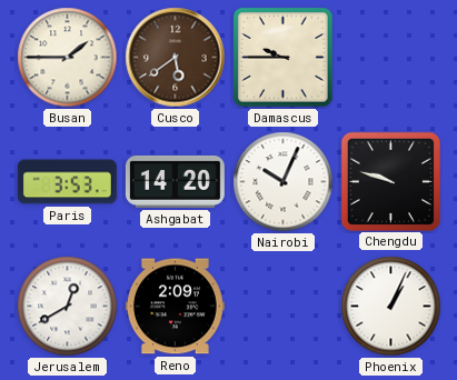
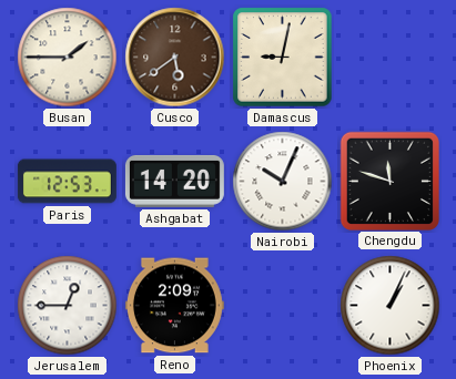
Damascus: 9:45 -> 9:02 (283, 58)
Paris: 3:53 -> 12:53 (67, 182)
Chengdu: 9:48 -> 11:48 (389, 181)
Jerusalem: 12:40 -> 12:45 (68, 306)
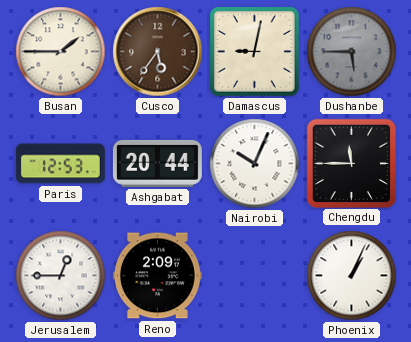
Cusco: 5:39 -> 5:36 (158, 52)
Dushanbe: none -> 5:45 (352, 52)
Ashgabat: 14:20 -> 20:44 (157, 163)
Chengdu: 11:48 -> 11:45 (351, 163)
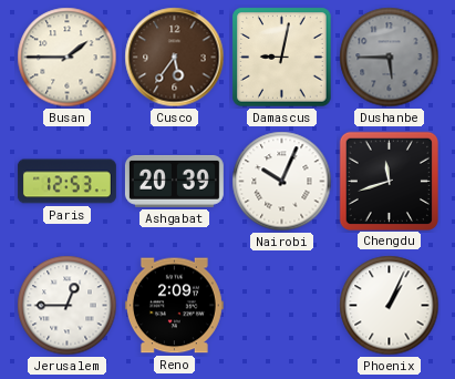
Ashgabat: 20:44 -> 20:39 (174, 181)
Chengdu: 11:45 -> 11:42 (389, 181)
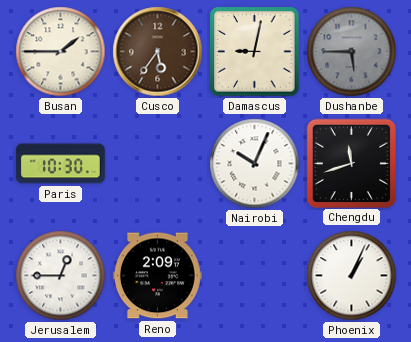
Paris: 12:53 -> 10:30 (60, 164)
Ashgabat: 20:39 -> none (174, 181)
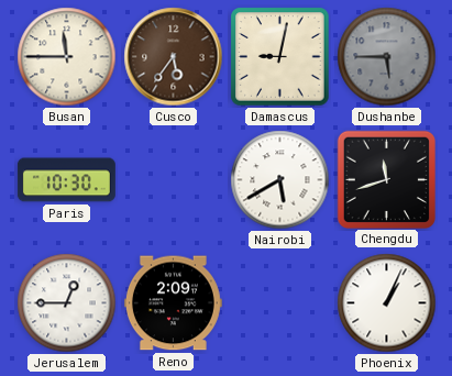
Busan: 1:45 -> 11:45 (67, 57)
Nairobi: 10:04 -> 5:40 (280, 180)
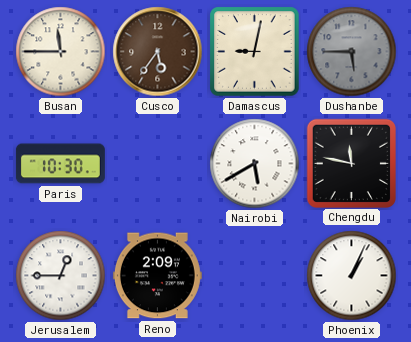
Chengdu: 11:42 -> 11:47 (351, 163)
